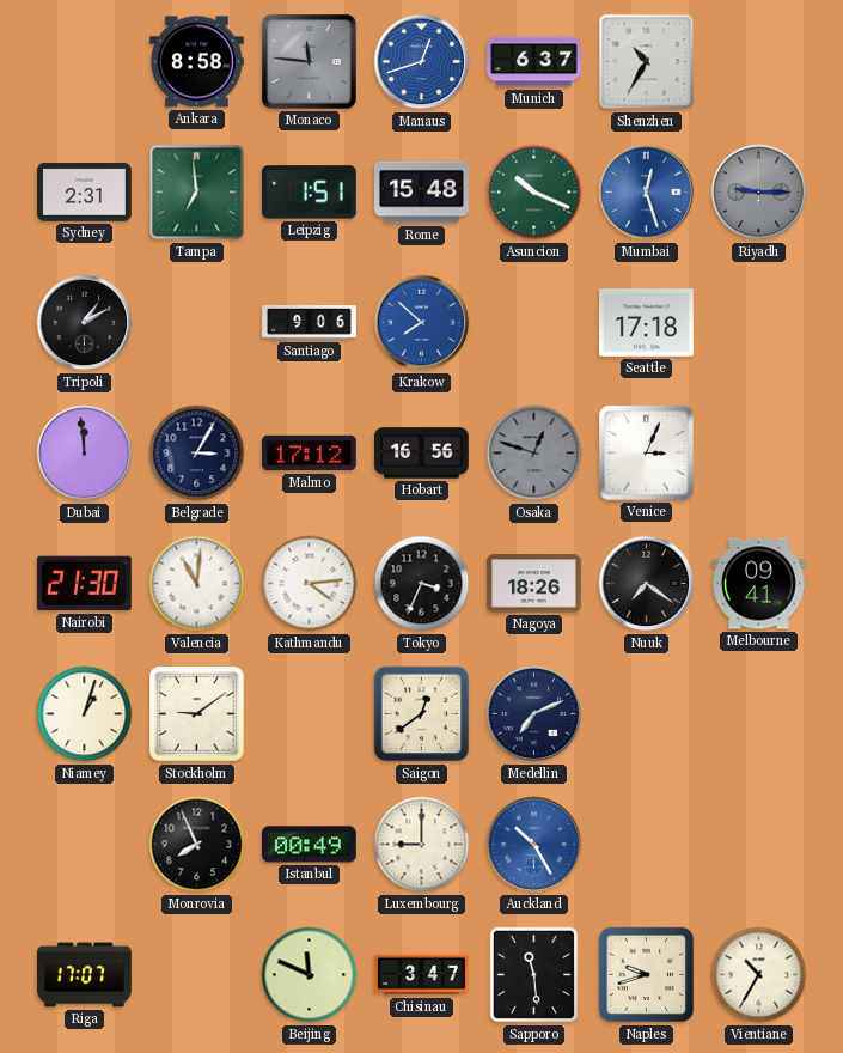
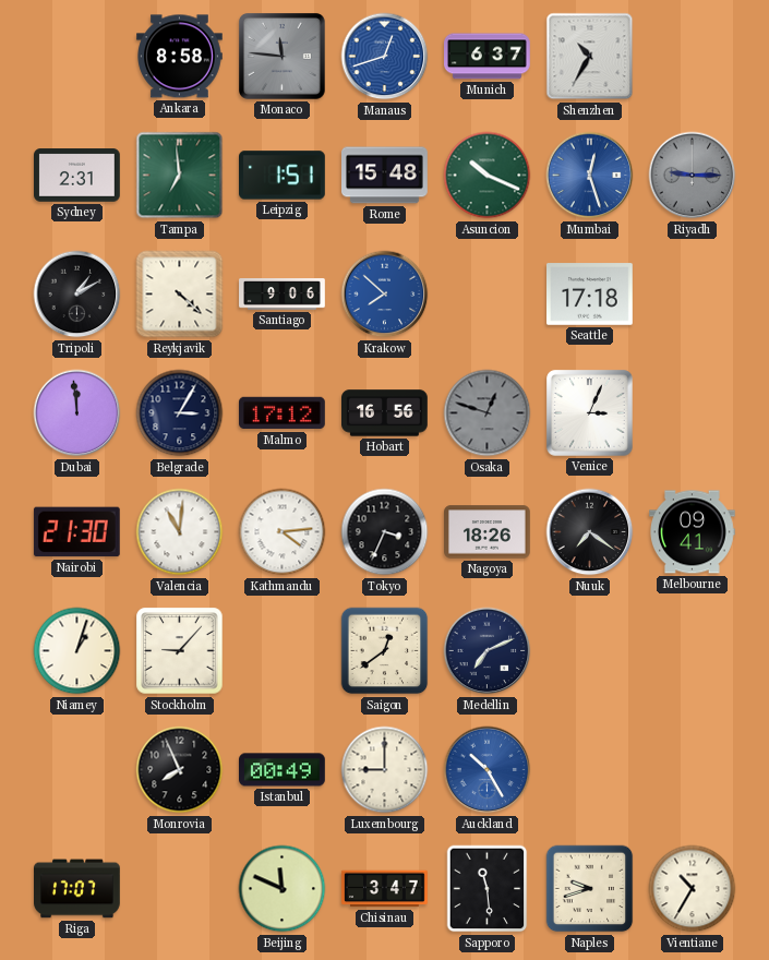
Reykjavik: none -> 4:22 (180, 295)
Stockholm: 9:09 -> 9:07 (180, 651)
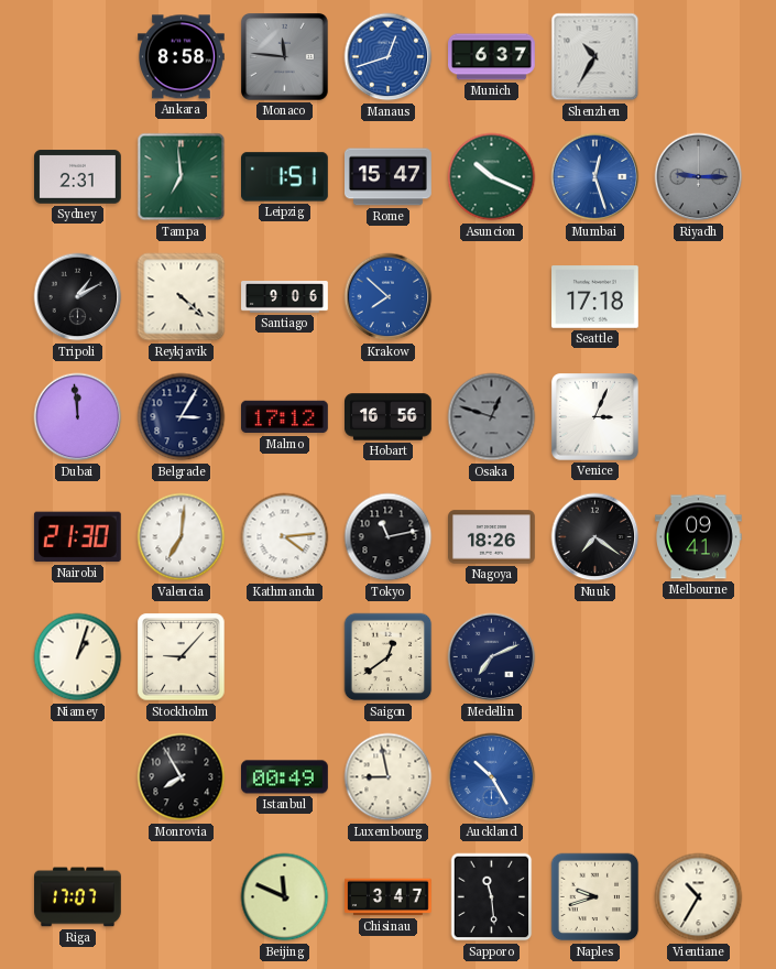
Rome: 15:48 -> 15:47 (389, 177)
Valencia: 11:01 -> 7:01 (182, 537)
Tokyo: 3:34 -> 11:13 (389, 537)
Monrovia: 7:56 -> 7:55 (182, 777)
Luxembourg: 9:00 -> 8:58 (389, 777)
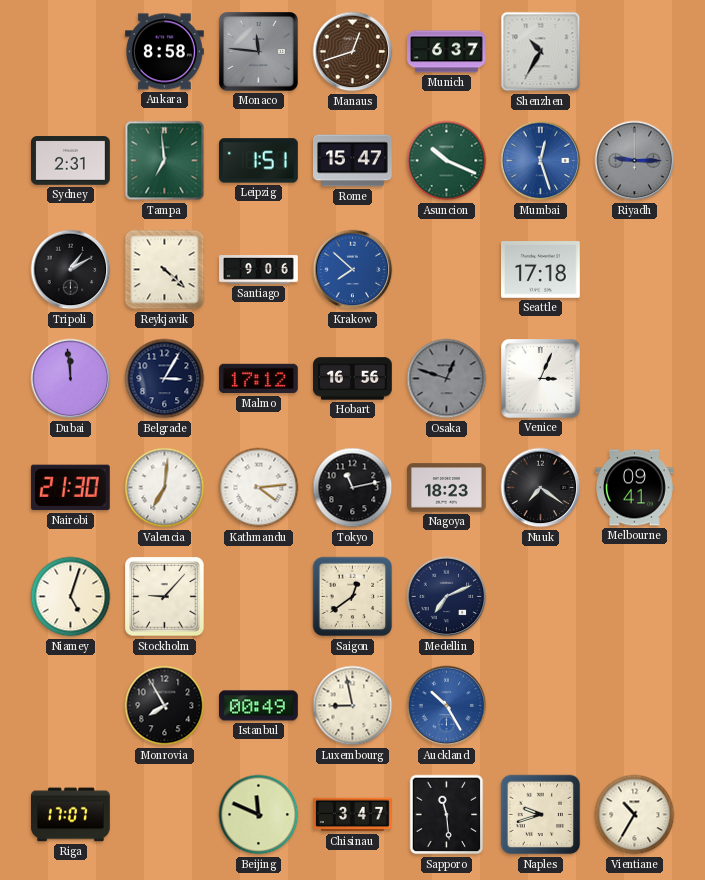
Manaus dial: blue -> brown (353, 52)
Nagoya: 18:26 -> 18:23 (447, 488)
Niamey: 1:03 -> 5:03 (71, 597)
